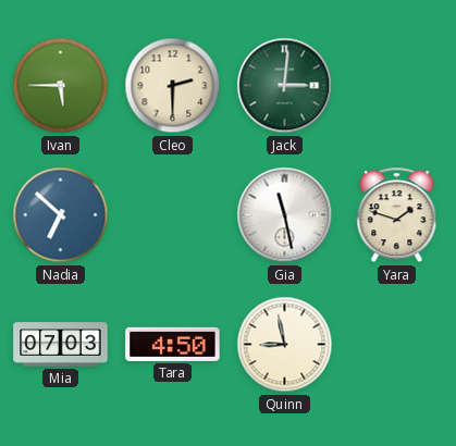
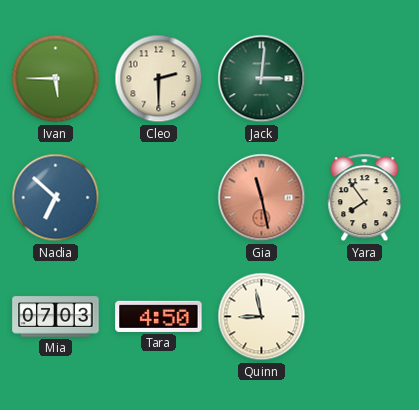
Gia dial: white -> salmon (262, 198)
Yara: 1:48 -> 7:54 (365, 198)
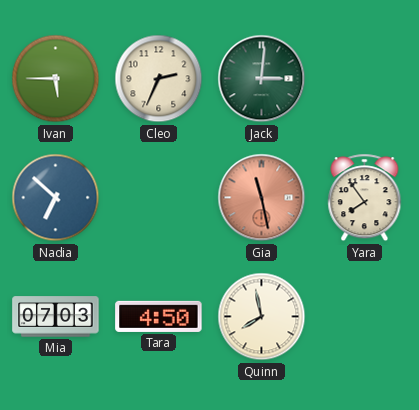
Cleo: 2:30 -> 2:34 (159, 79)
Quinn: 8:58 -> 7:58 (262, 317)
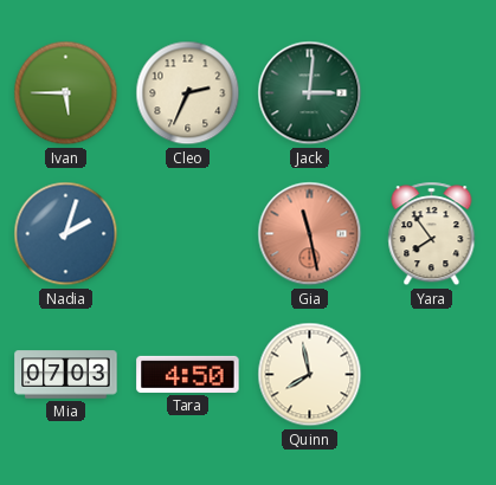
Nadia: 6:52 -> 2:03 (66, 234)
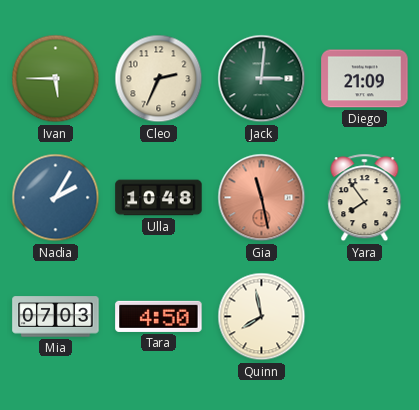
Diego: none -> 21:09 (365, 79)
Nadia: 2:03 -> 2:05 (56, 198)
Ulla: none -> 10:48 (159, 198)
